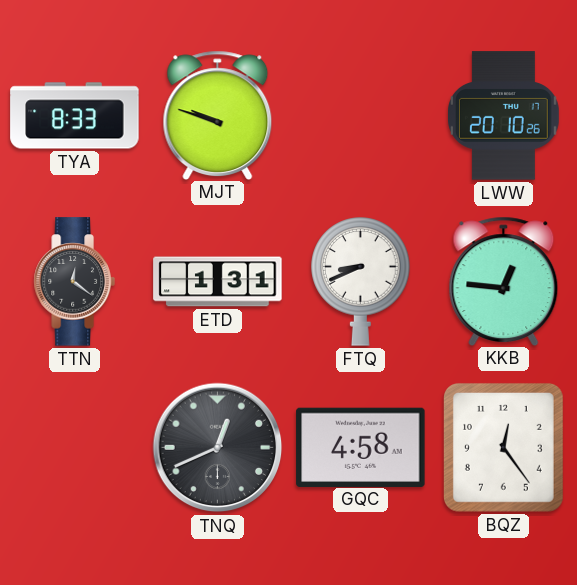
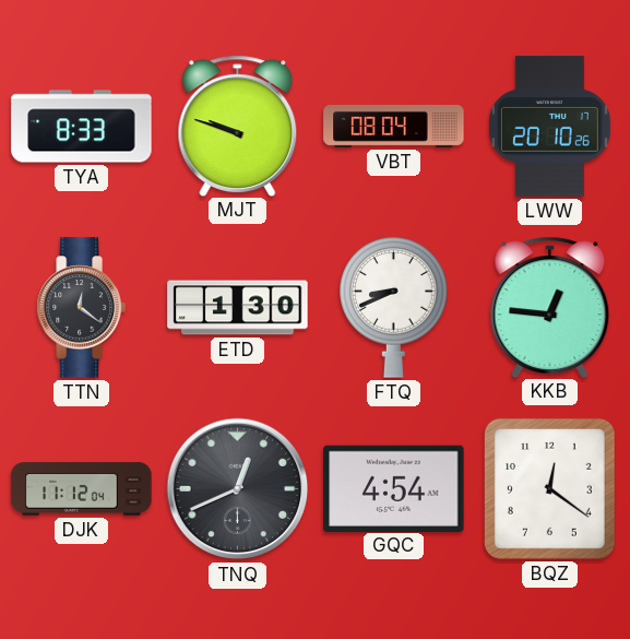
VBT: none -> 08:04 (394, 126)
ETD: 1:31 -> 1:30 (238, 308)
DJK: none -> 11:12 (82, 489)
GQC: 4:58 -> 4:54 (394, 488)
BQZ: 12:24 -> 12:21 (549, 488)
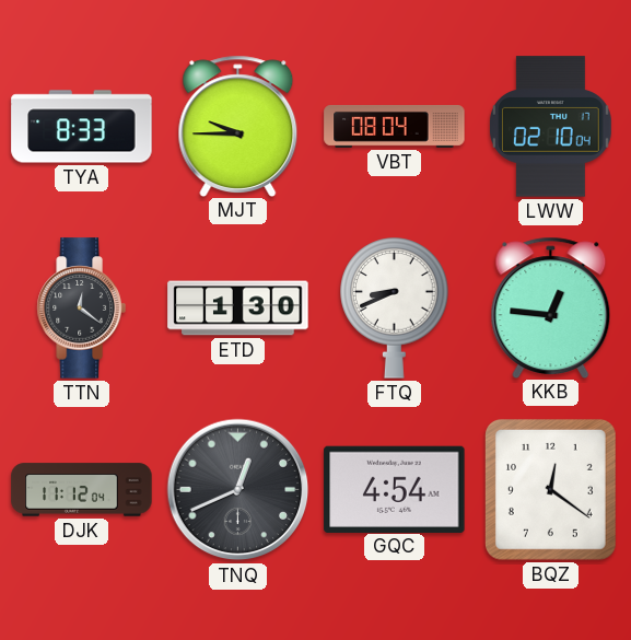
MJT: 9:48 -> 9:45 (238, 126)
LWW: 20:10 -> 02:10 (551, 127)
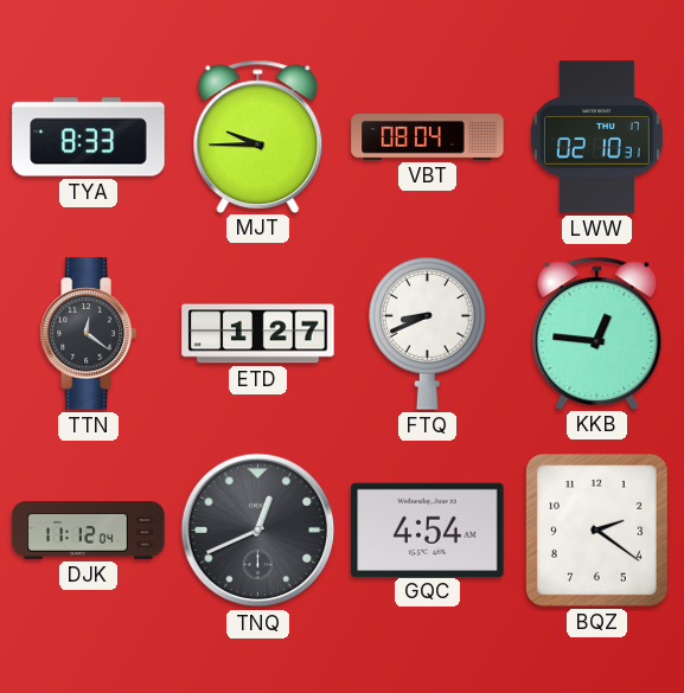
LWW: 02:10:04 -> 02:10:31 (597, 137)
ETD: 1:30 -> 1:27 (258, 334)
BQZ: 12:21 -> 2:21 (596, 530)
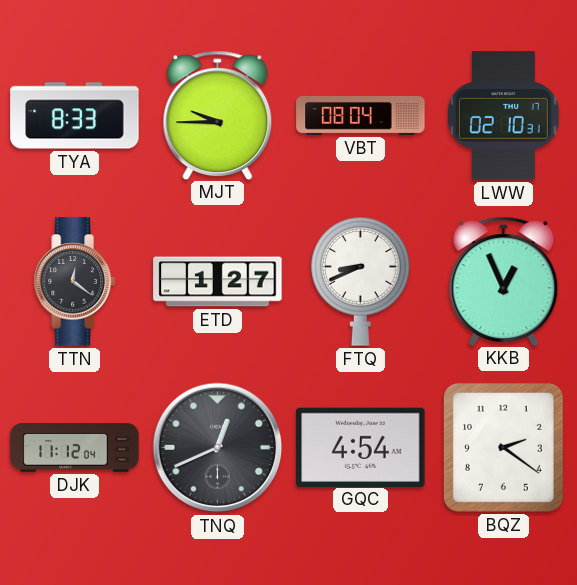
KKB: 12:46 -> 12:56 (504, 281)
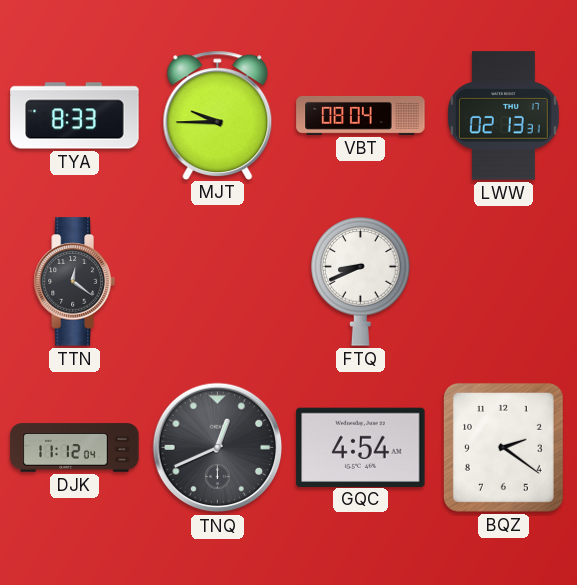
LWW: 02:10 -> 02:13 (504, 116)
ETD: 1:27 -> none (218, 282)
KKB: 12:56 -> none (504, 281)
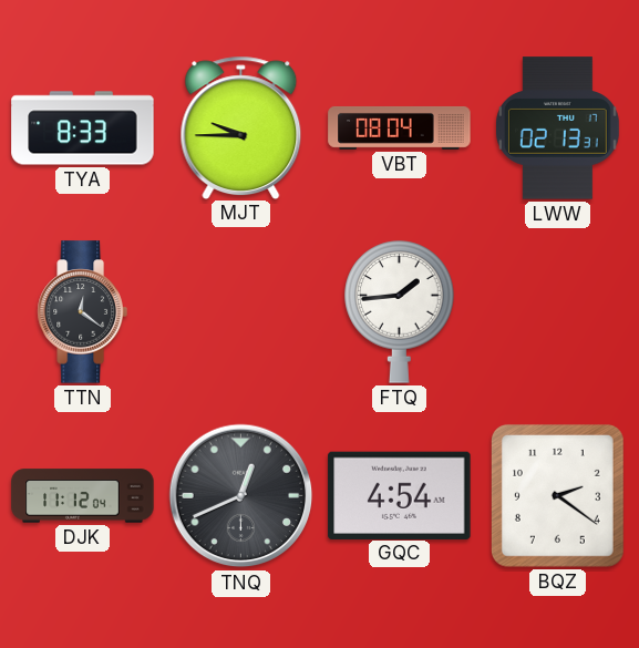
FTQ: 8:41 -> 1:44 (400, 312)
